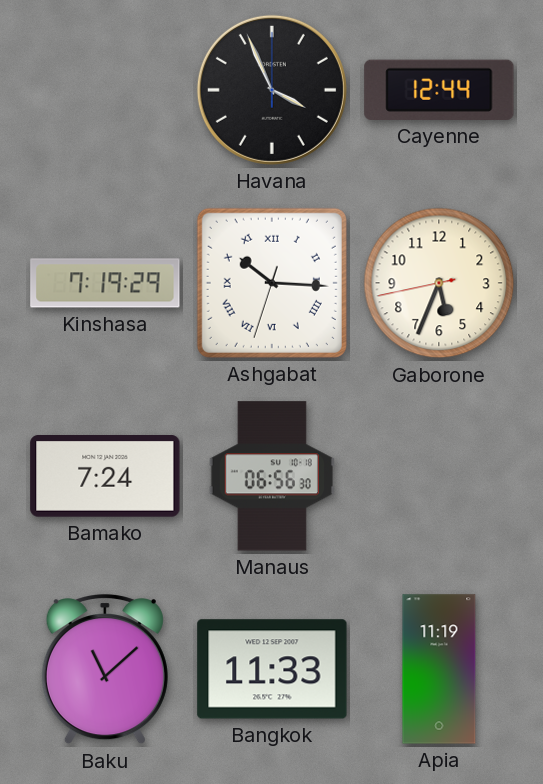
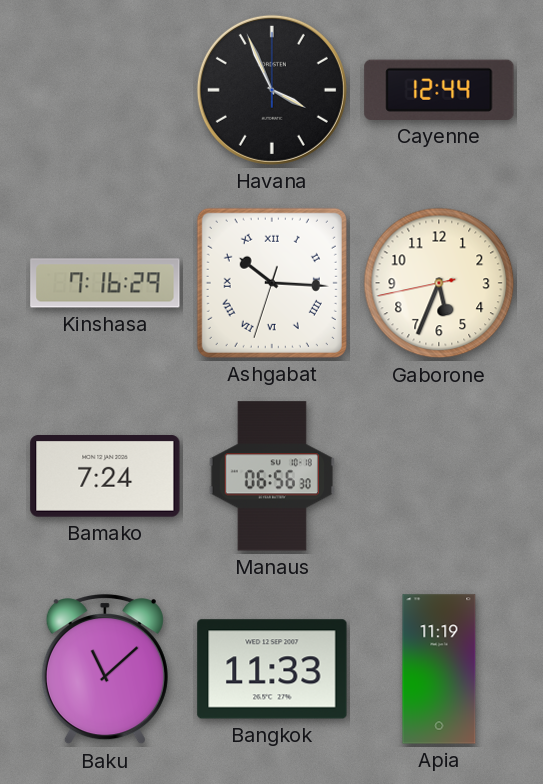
Kinshasa: 7:19 -> 7:16 (105, 283)
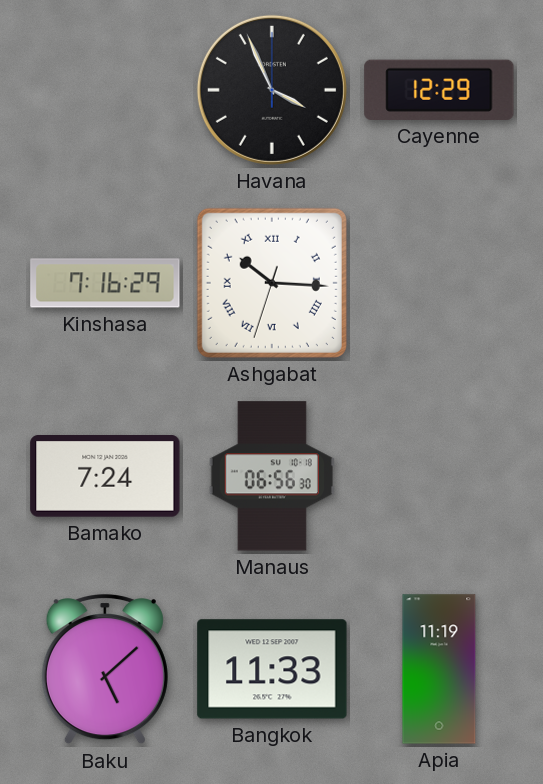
Cayenne: 12:44 -> 12:29 (439, 90)
Gaborone: 5:33 -> none (439, 283)
Baku: 11:08 -> 5:08 (105, 670)
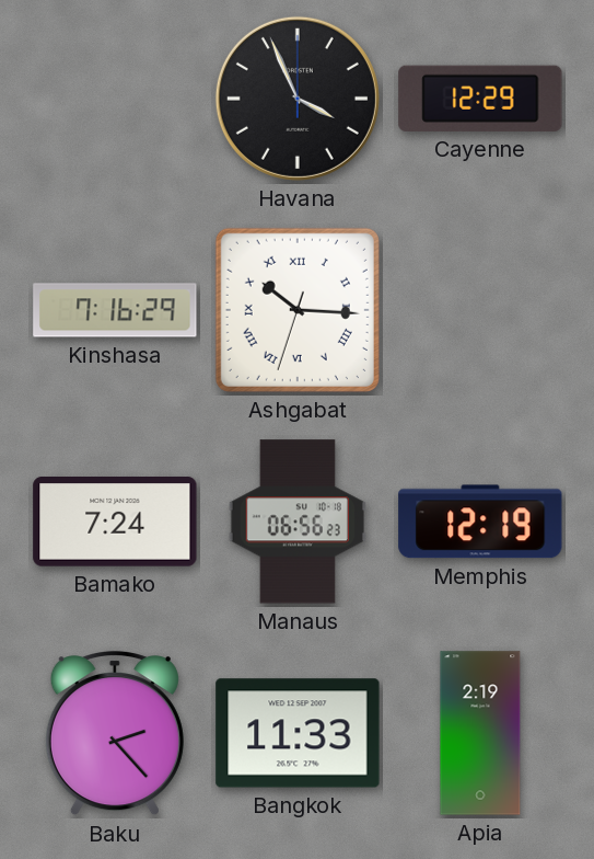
Manaus: 06:56:30 -> 06:56:23 (298, 522)
Memphis: none -> 12:19 (480, 522)
Baku: 5:08 -> 2:23 (115, 734)
Apia: 11:19 -> 2:19 (480, 733)
